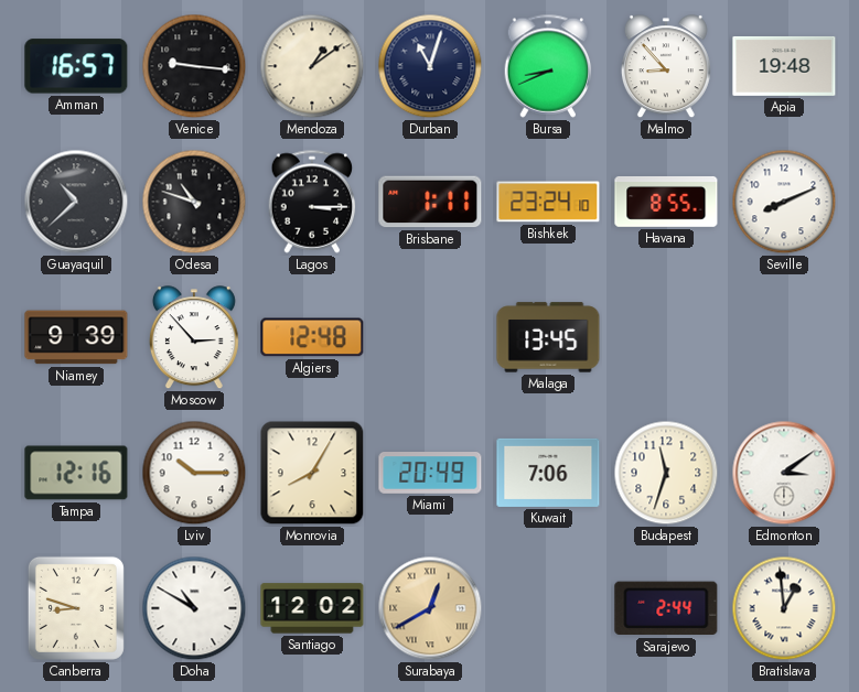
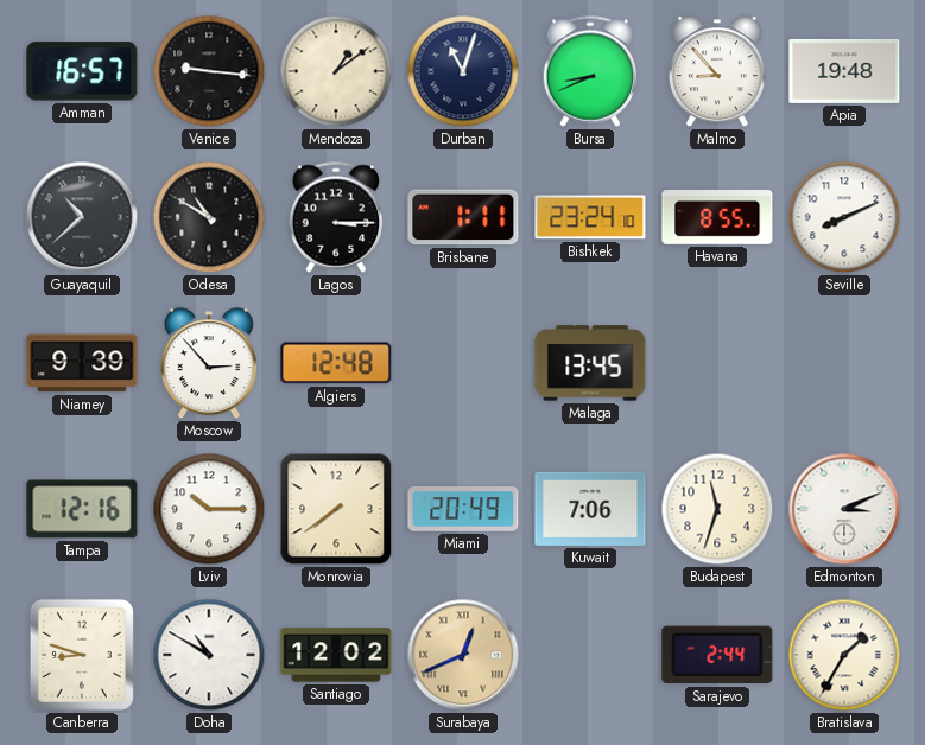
Odesa: 10:48 -> 10:50 (209, 217)
Monrovia: 8:05 -> 7:39 (336, 509)
Edmonton: 3:09 -> 3:11 (844, 509)
Surabaya: 12:40 -> 12:41 (463, 655)
Bratislava: 12:59 -> 1:35 (844, 655)
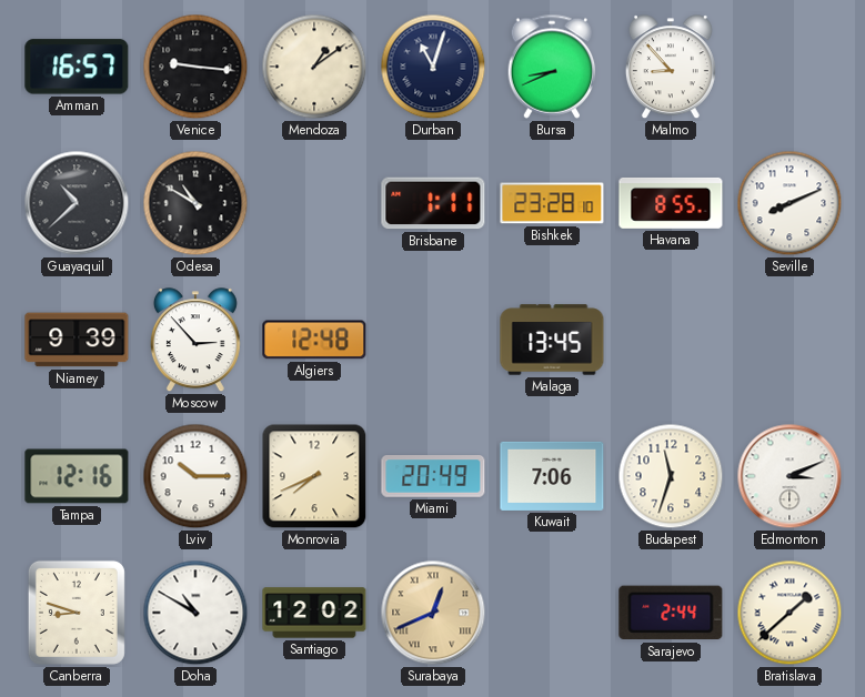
Apia: 19:48 -> none (844, 71)
Lagos: 3:15 -> none (336, 217)
Bishkek: 23:24 -> 23:28 (552, 203)
Monrovia: 7:39 -> 7:41 (314, 476)
Bratislava: 1:35 -> 1:38 (789, 613)
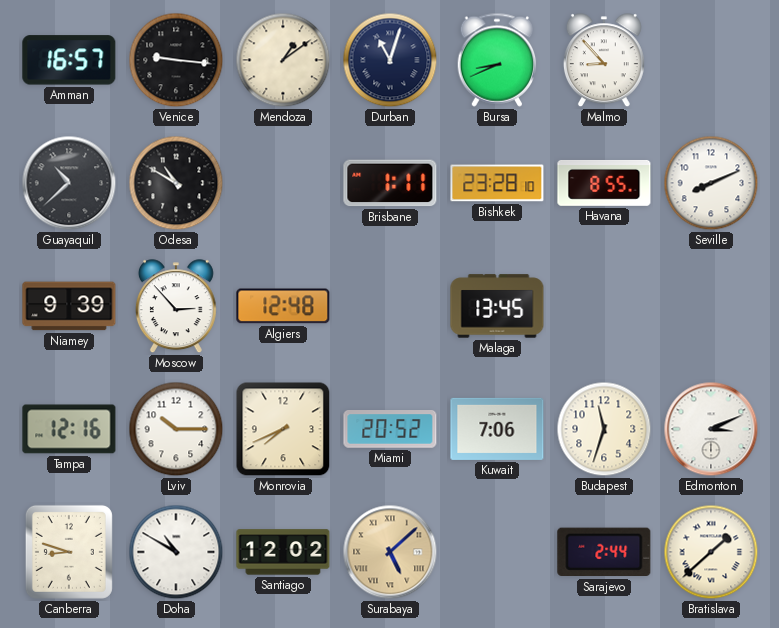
Miami: 20:49 -> 20:52 (390, 430)
Surabaya: 12:41 -> 5:08 (390, 552)
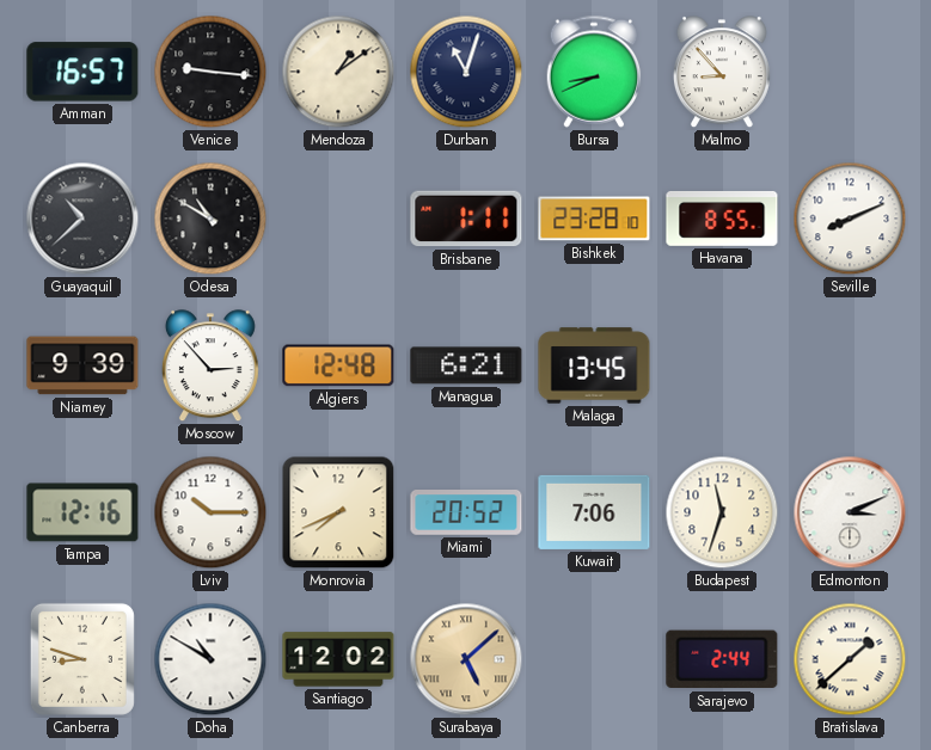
Managua: none -> 6:21 (466, 365)
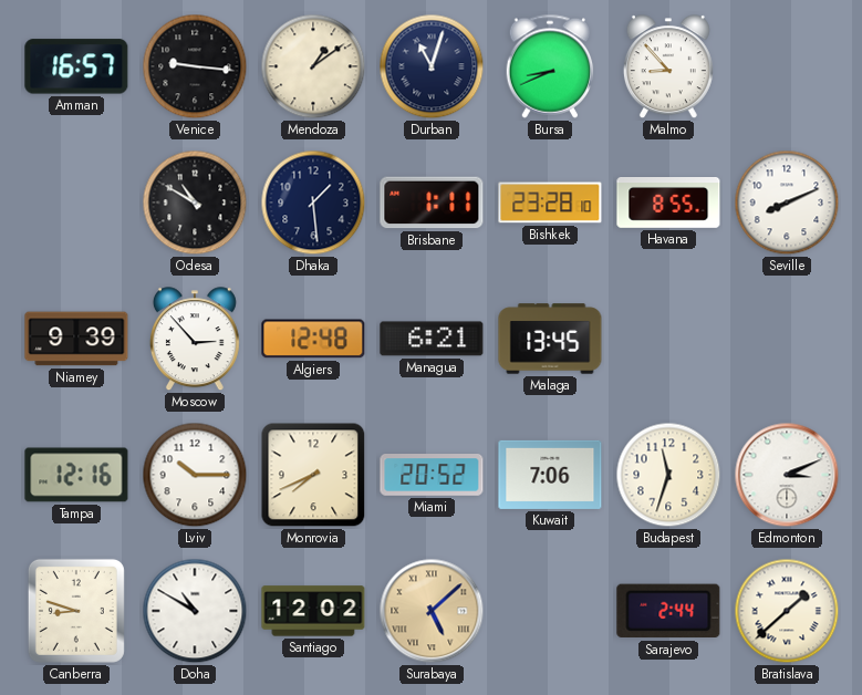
Guayaquil: 10:38 -> none (82, 219)
Dhaka: none -> 1:29 (313, 203)
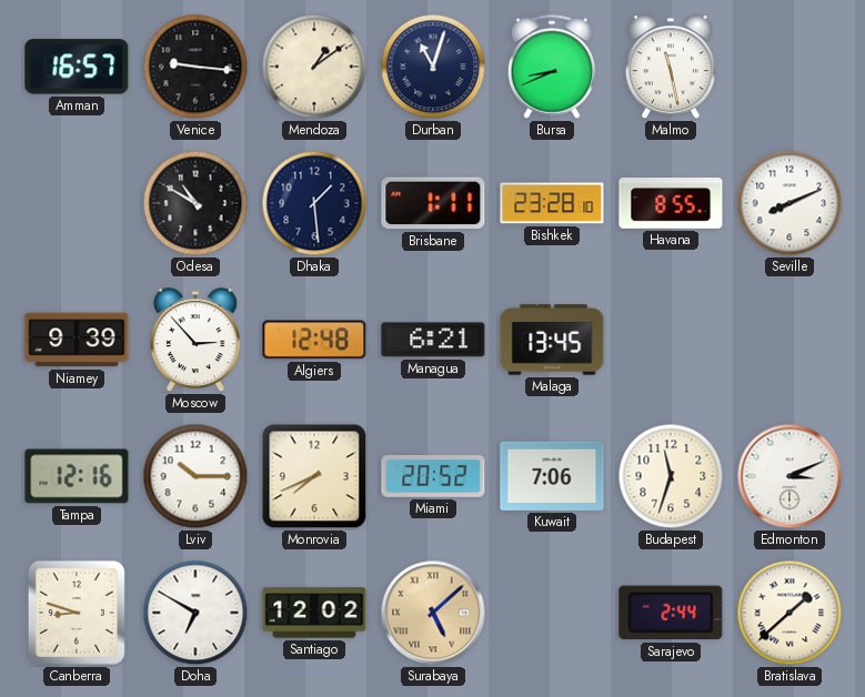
Malmo: 8:53 -> 11:28 (671, 68)
Doha: 10:50 -> 6:50 (195, 613)
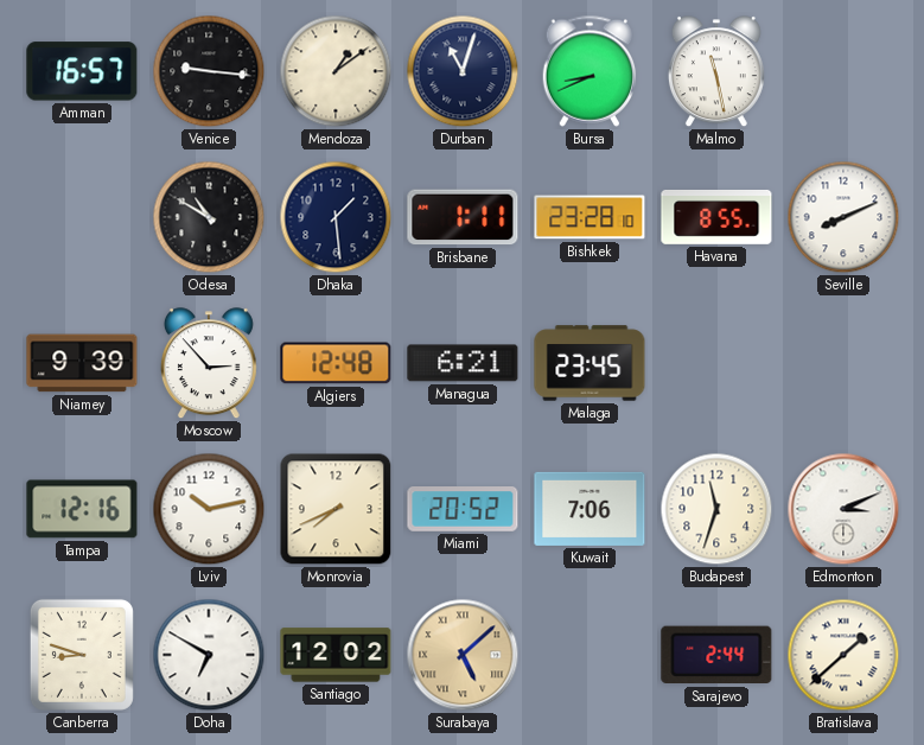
Malaga: 13:45 -> 23:45 (590, 363)
Lviv: 10:15 -> 10:13 (209, 509)
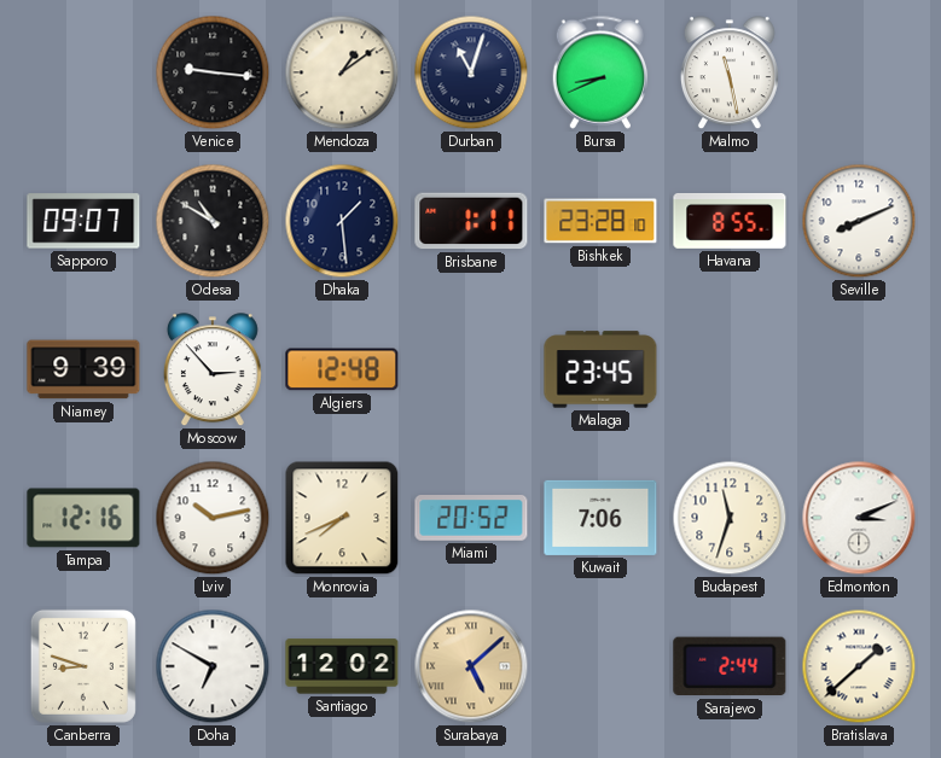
Amman: 16:57 -> none (82, 71)
Sapporo: none -> 09:07 (83, 221)
Managua: 6:21 -> none (463, 363)
